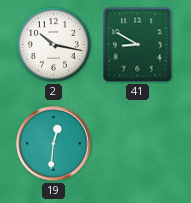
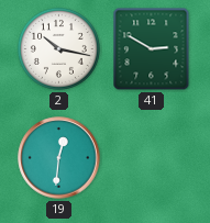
41: 8:50 -> 2:50 (152, 49)
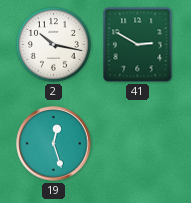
19: 12:31 -> 12:27 (54, 144)
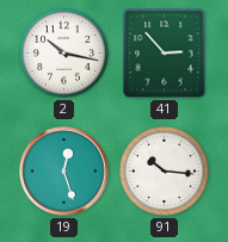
41: 2:50 -> 2:53 (165, 54)
91: none -> 10:16 (164, 170)
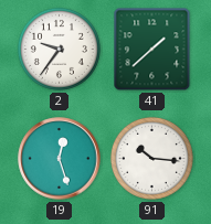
2: 10:17 -> 9:36 (59, 49)
41: 2:53 -> 1:38 (152, 50)
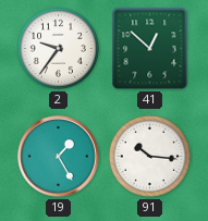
41: 1:38 -> 12:52 (150, 49)
19: 12:27 -> 1:25 (59, 157)
